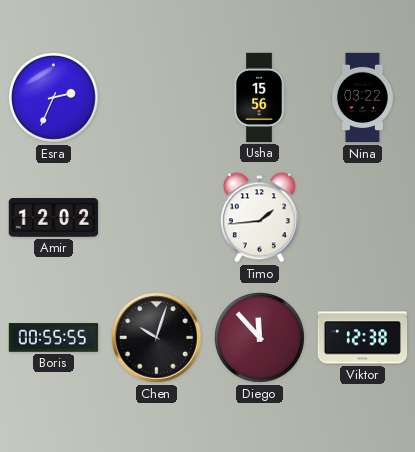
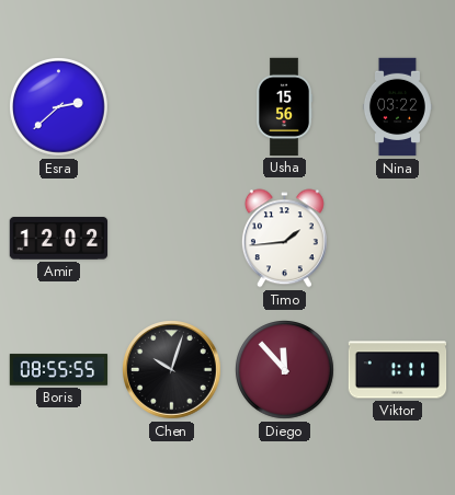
Esra: 2:34 -> 2:38 (59, 107)
Boris: 00:55 -> 08:55 (59, 370)
Viktor: 12:38 -> 1:11 (398, 370)
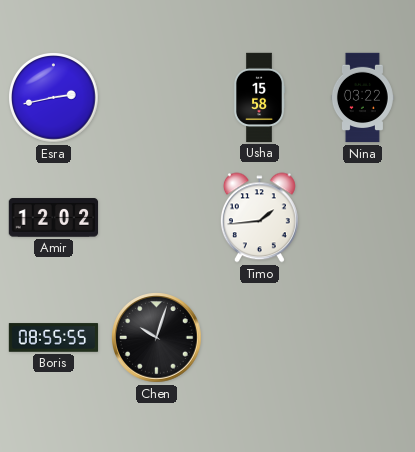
Esra: 2:38 -> 2:43 (54, 98)
Usha: 15:56 -> 15:58 (259, 98)
Diego: 11:53 -> none (285, 370)
Viktor: 1:11 -> none (398, 370)
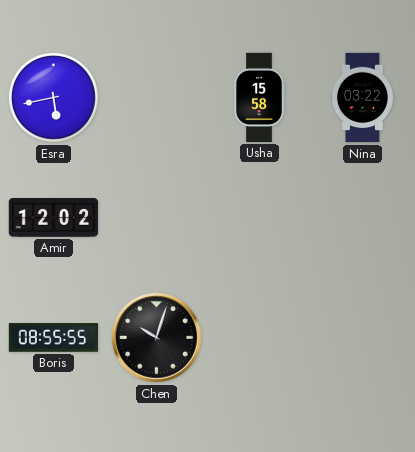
Esra: 2:43 -> 5:43 (54, 98)
Timo: 1:44 -> none (259, 218)
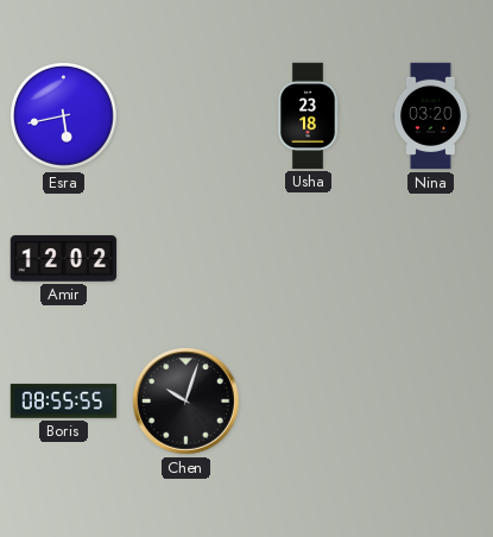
Usha: 15:58 -> 23:18 (308, 116)
Nina: 03:22 -> 03:20 (430, 116)
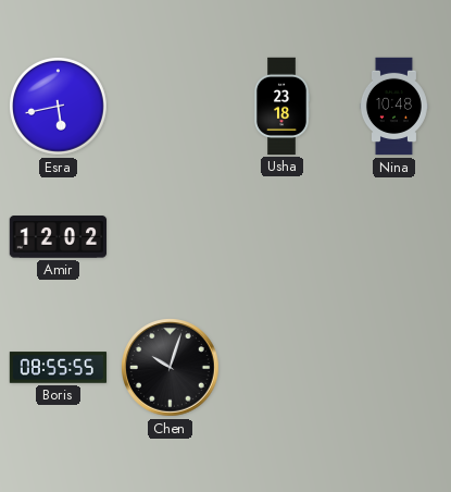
Nina: 03:20 -> 10:48 (393, 107)
